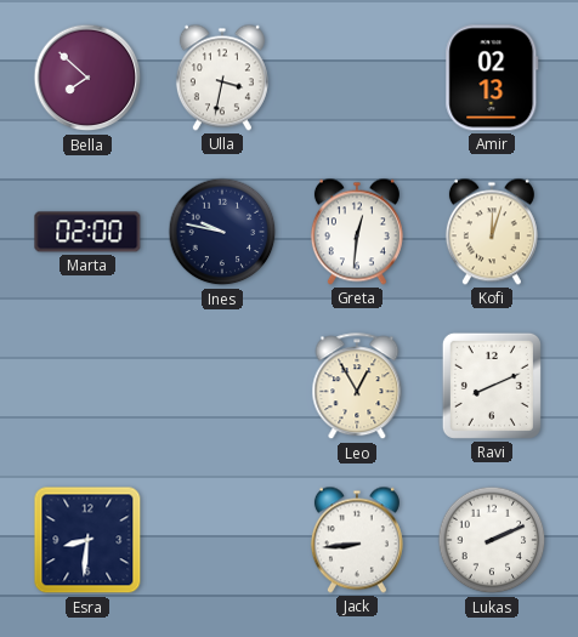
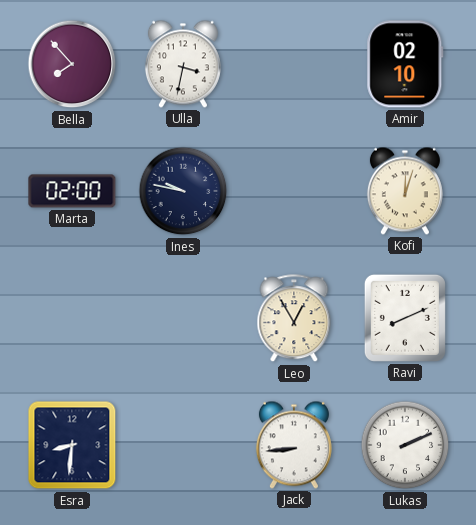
Bella: 7:52 -> 7:53 (72, 64)
Amir: 02:13 -> 02:10 (405, 64)
Greta: 12:31 -> none (357, 232)
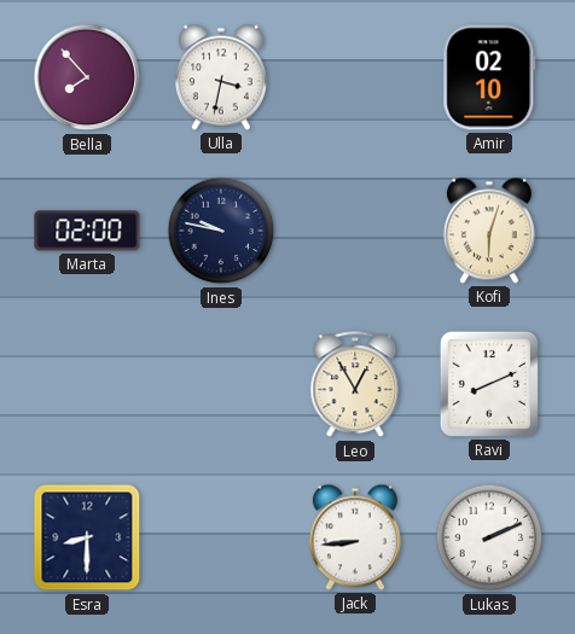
Kofi: 12:03 -> 6:03 (489, 231)
Esra: 8:31 -> 8:30 (87, 537)
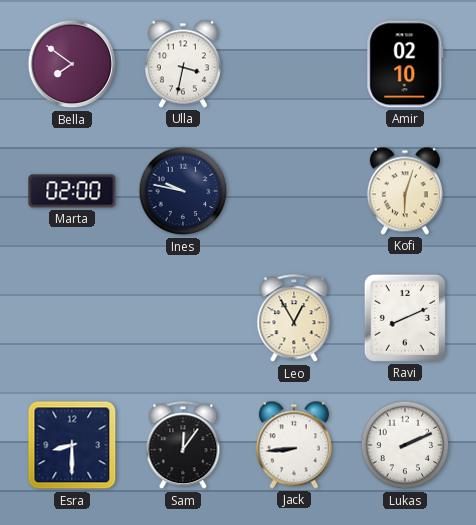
Bella: 7:53 -> 7:51 (72, 64)
Sam: none -> 12:06 (183, 446)
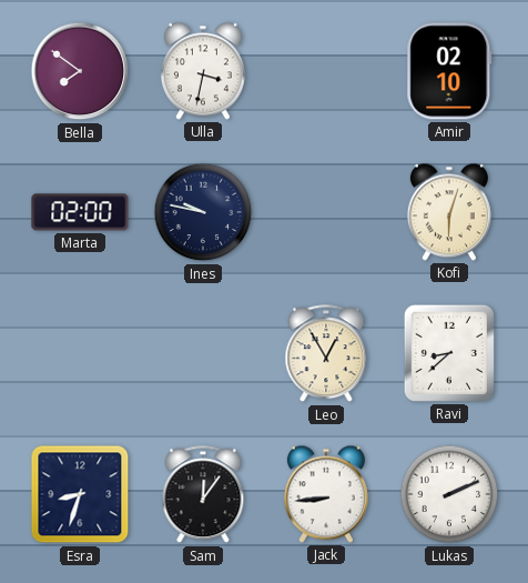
Ravi: 8:11 -> 8:38 (449, 353)
Esra: 8:30 -> 8:33 (80, 494)
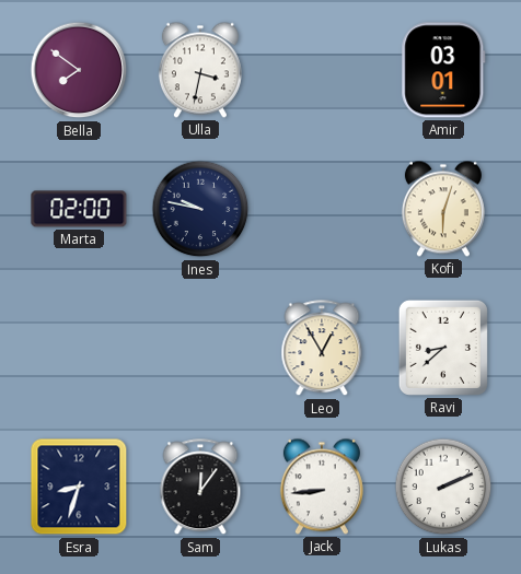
Amir: 02:10 -> 03:01 (443, 70)
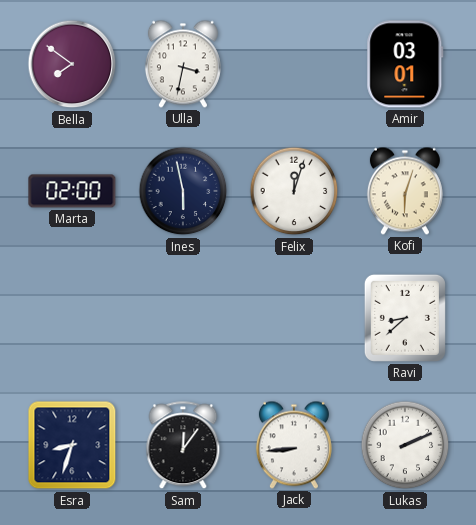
Ines: 9:47 -> 5:58 (183, 191)
Felix: none -> 12:03 (294, 191)
Leo: 12:55 -> none (322, 349)
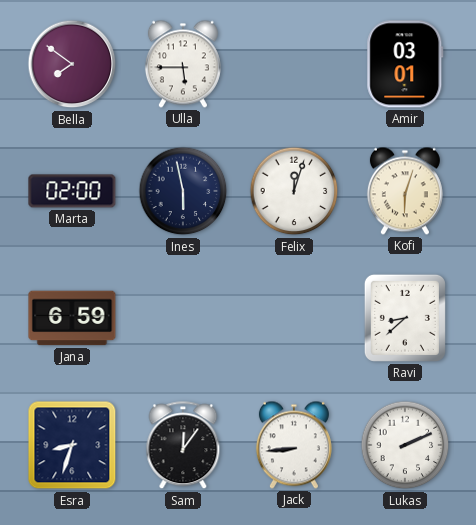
Ulla: 3:32 -> 5:45 (183, 64)
Jana: none -> 6:59 (72, 318)
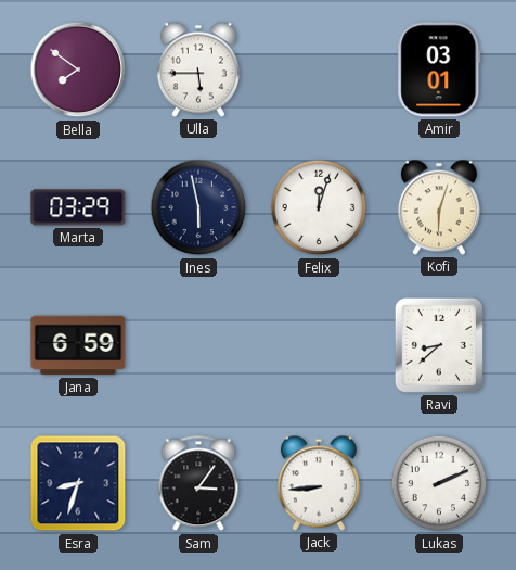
Marta: 02:00 -> 03:29 (78, 207)
Sam: 12:06 -> 3:06 (198, 484)
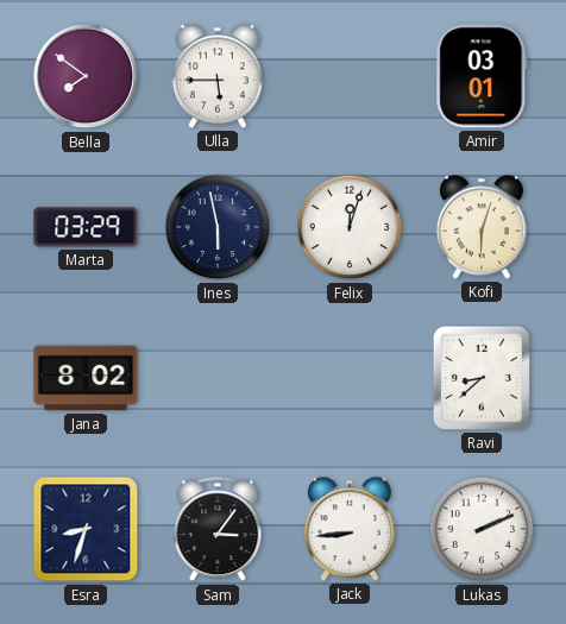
Jana: 6:59 -> 8:02 (86, 378)
